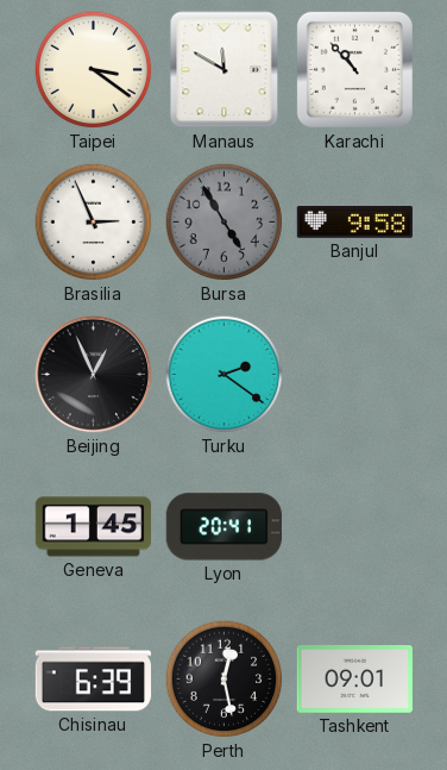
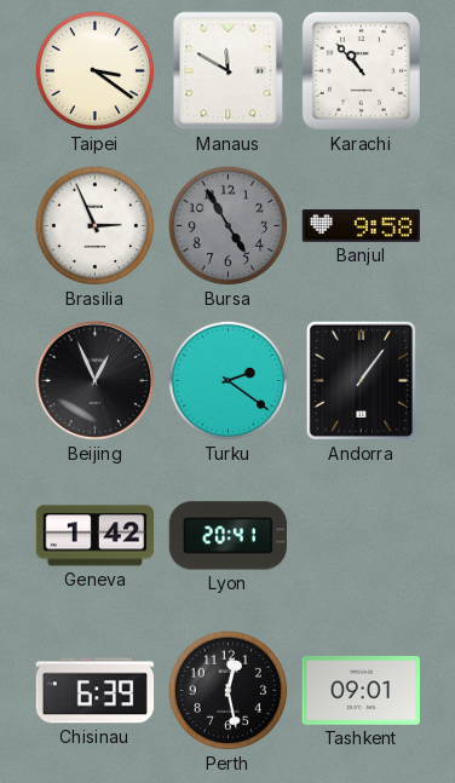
Andorra: none -> 1:06 (361, 380)
Geneva: 1:45 -> 1:42 (94, 536)
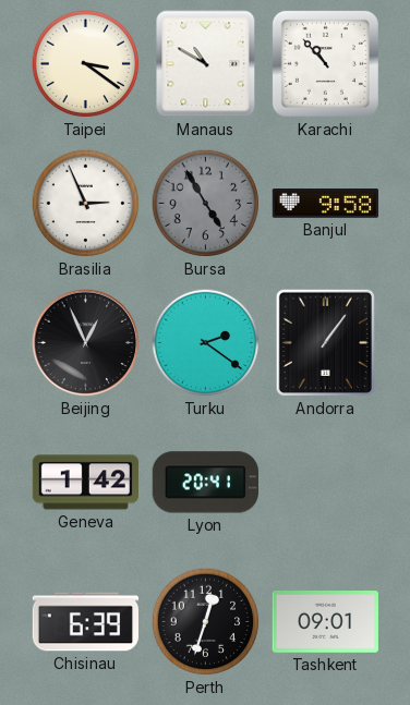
Manaus: 11:50 -> 10:50 (206, 64)
Perth: 12:28 -> 12:33 (206, 622)
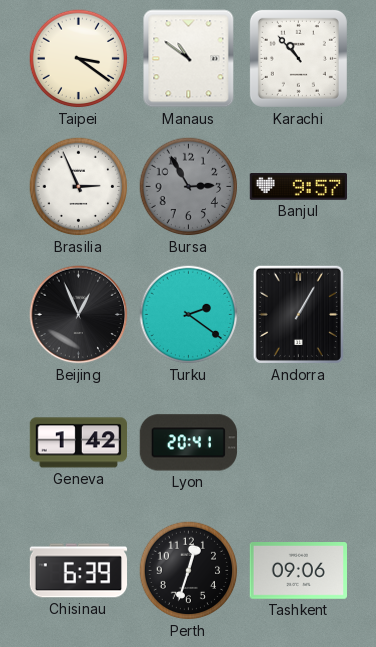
Manaus: 10:50 -> 10:51 (189, 59)
Bursa: 4:55 -> 2:55 (189, 187)
Banjul: 9:58 -> 9:57 (298, 187)
Andorra: 1:06 -> 1:05 (298, 314)
Tashkent: 09:01 -> 09:06 (298, 571)
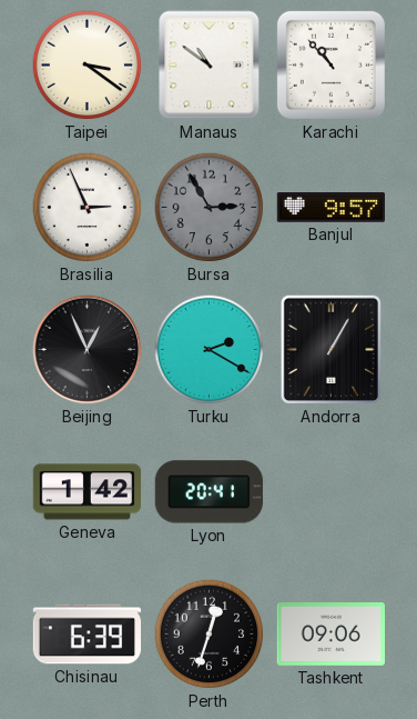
Turku: 2:21 -> 2:20 (210, 350)
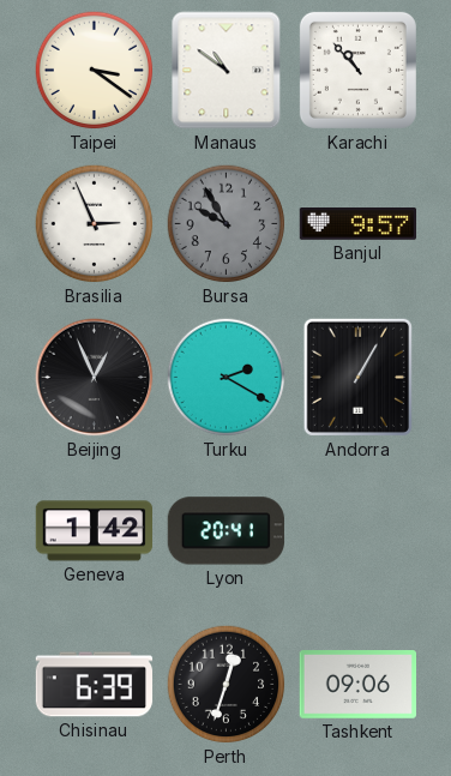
Bursa: 2:55 -> 9:55 (227, 224)
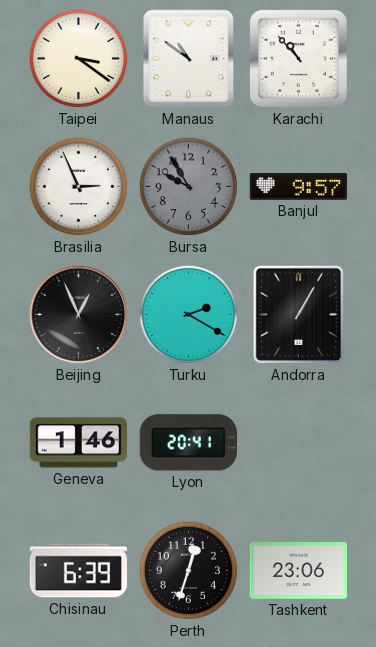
Geneva: 1:42 -> 1:46 (78, 443)
Tashkent: 09:06 -> 23:06 (298, 571)
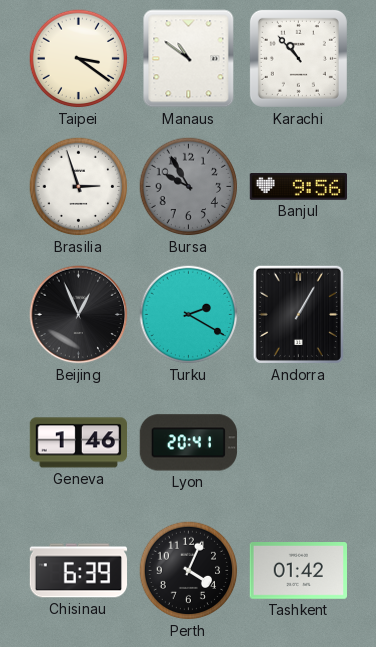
Brasilia: 2:56 -> 2:57 (79, 187)
Banjul: 9:57 -> 9:56 (298, 187)
Perth: 12:33 -> 4:04 (189, 571)
Tashkent: 23:06 -> 01:42 (298, 571)
